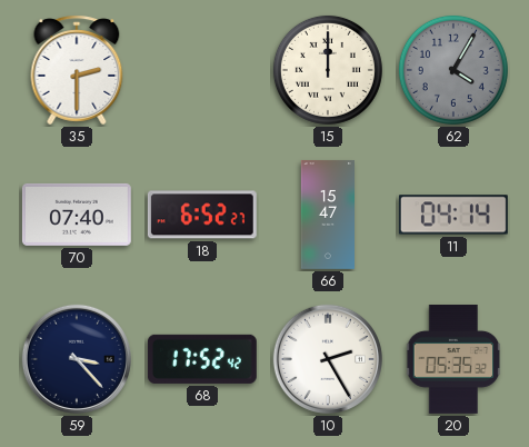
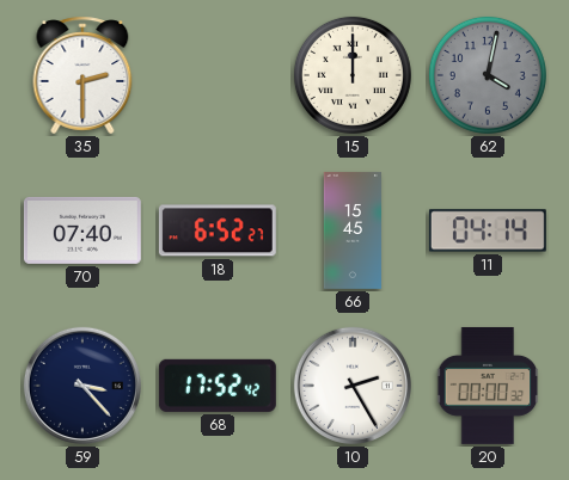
62: 4:05 -> 4:02 (488, 75)
66: 15:47 -> 15:45 (351, 230)
20: 05:35 -> 00:00 (488, 386)
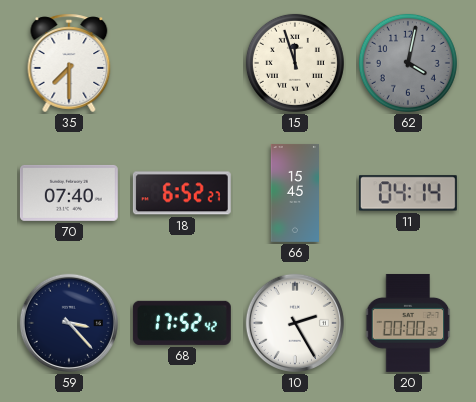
35: 2:30 -> 7:30 (69, 63)
15: 12:00 -> 11:57 (295, 63)
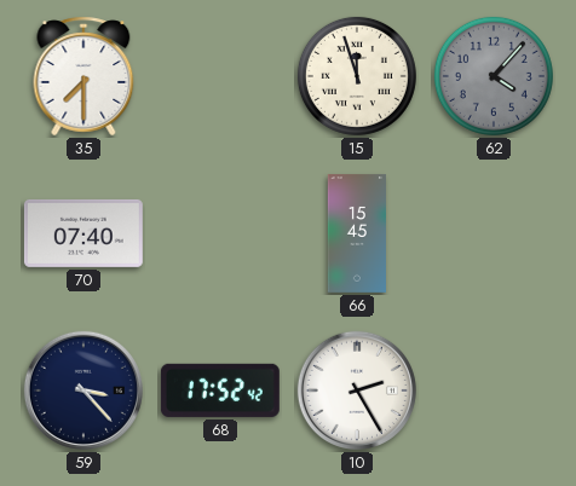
62: 4:02 -> 4:07 (494, 76)
18: 6:52 -> none (182, 193)
11: 04:14 -> none (408, 193)
20: 00:00 -> none (408, 323)
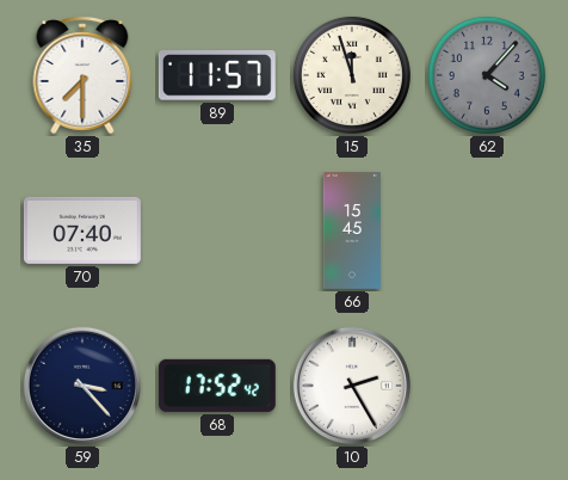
89: none -> 11:57 (217, 76)
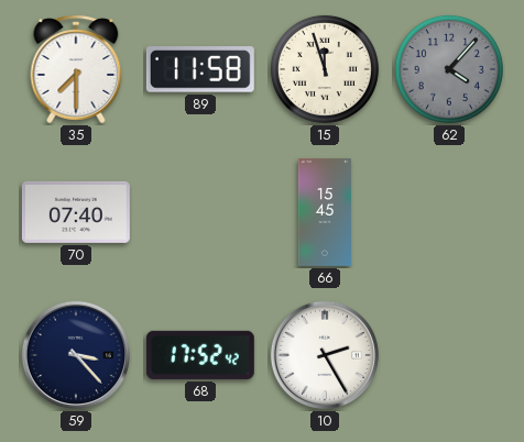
89: 11:57 -> 11:58 (200, 70)
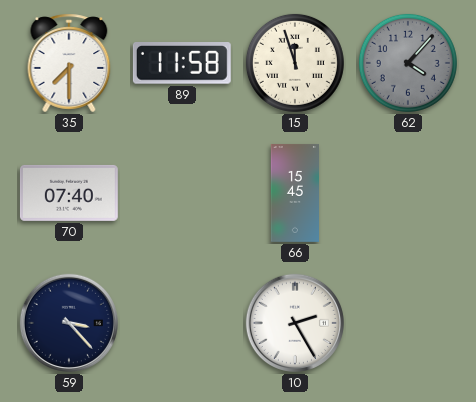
68: 17:52 -> none (200, 355)
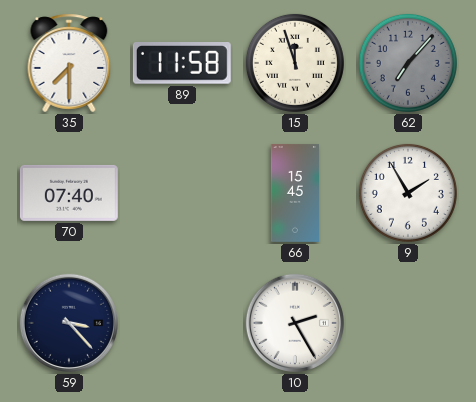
62: 4:07 -> 7:07 (408, 63)
9: none -> 1:55 (408, 193)
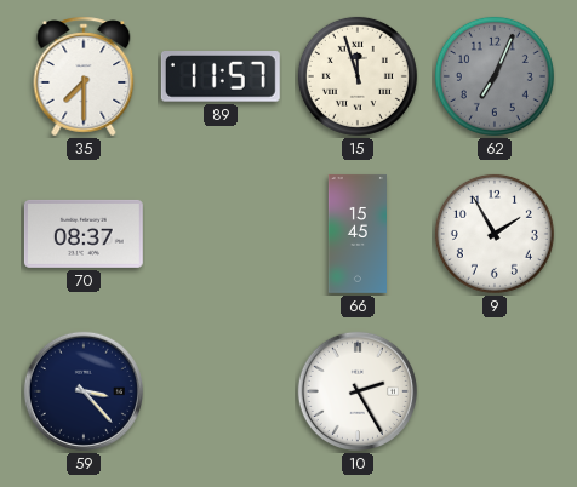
89: 11:58 -> 11:57 (221, 78)
62: 7:07 -> 7:04 (495, 76)
70: 07:40 -> 08:37 (84, 234)
